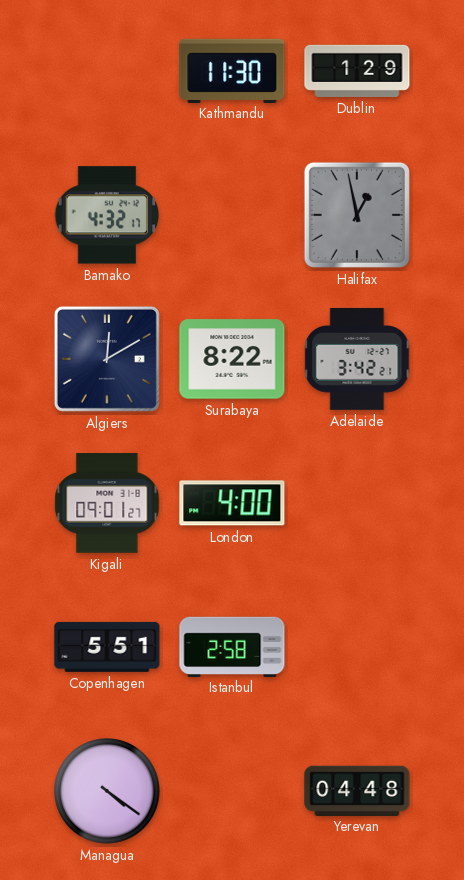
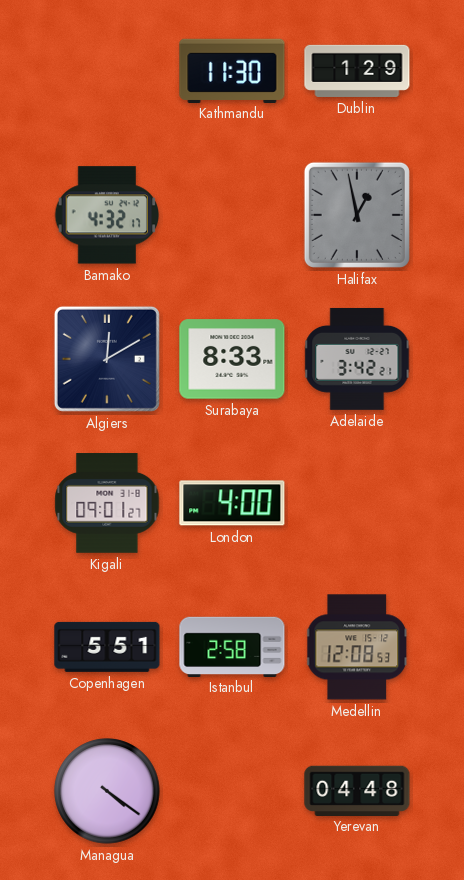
Surabaya: 8:22 -> 8:33 (232, 359)
Medellin: none -> 12:08 (358, 647)
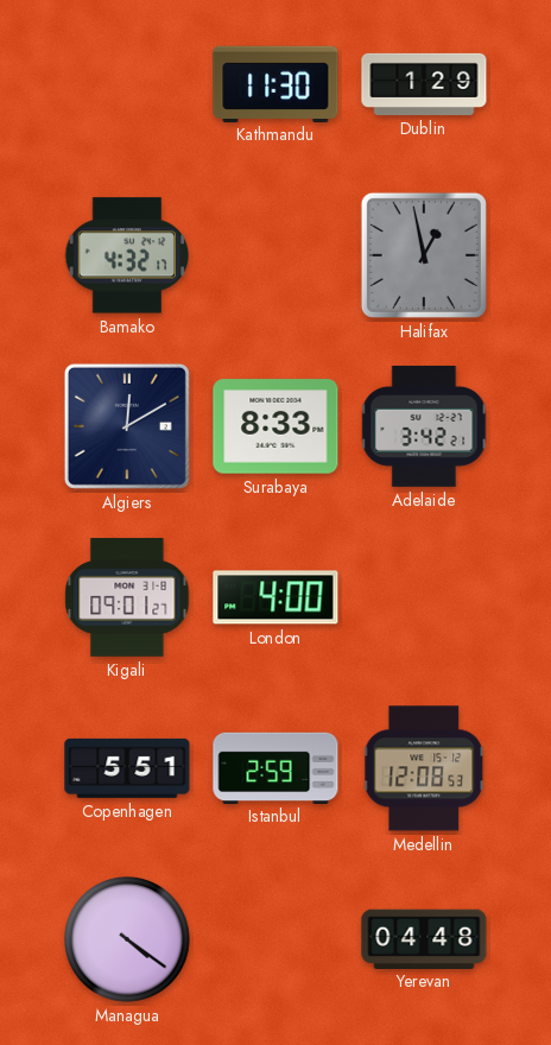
Istanbul: 2:58 -> 2:59 (275, 767)
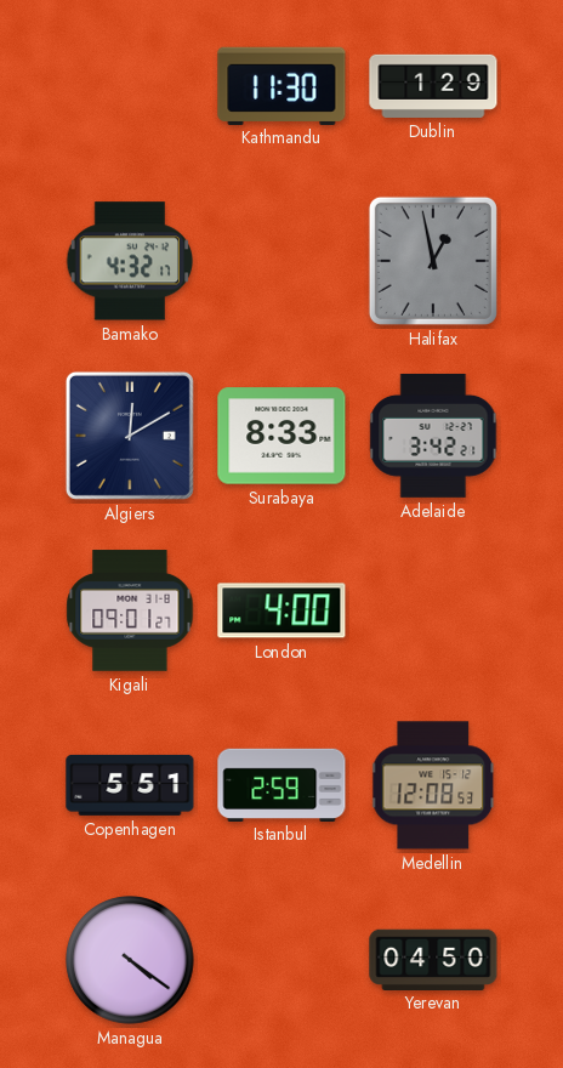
Yerevan: 04:48 -> 04:50 (433, 959)
